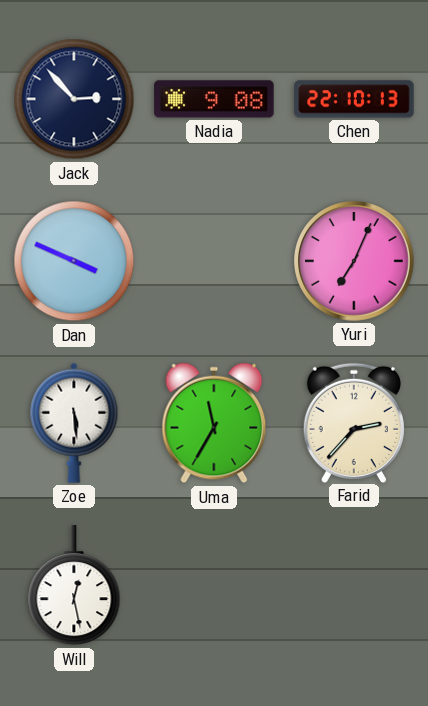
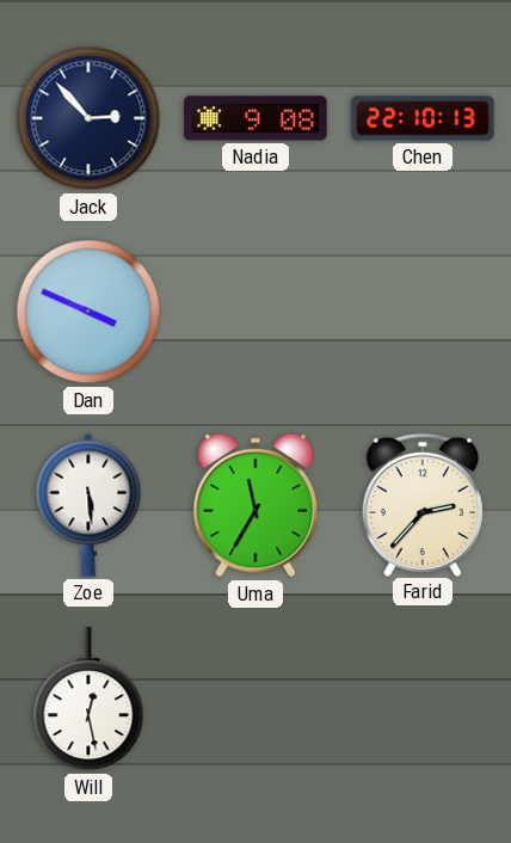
Yuri: 7:04 -> none (355, 262)
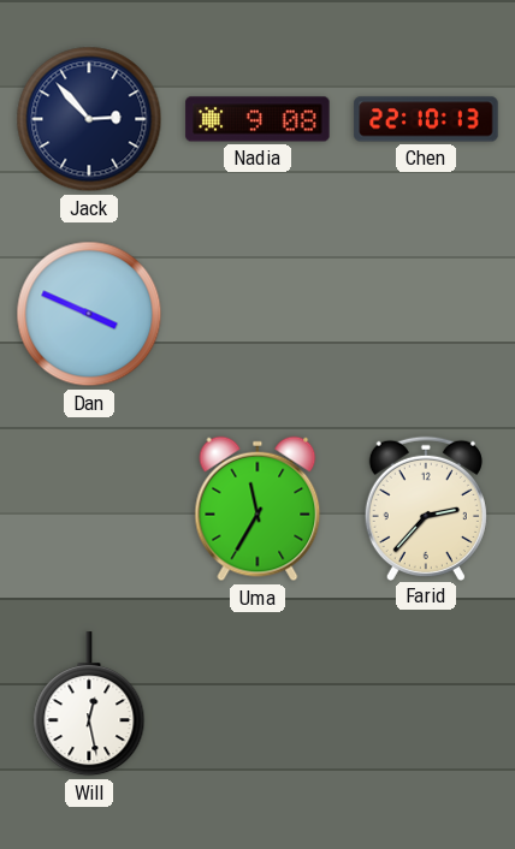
Zoe: 5:29 -> none (88, 505)
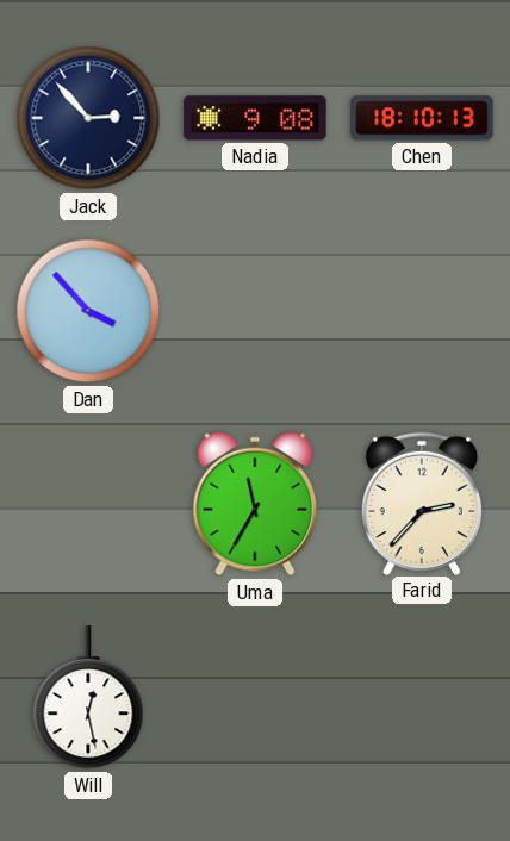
Chen: 22:10 -> 18:10 (422, 118)
Dan: 3:49 -> 3:53 (88, 311)
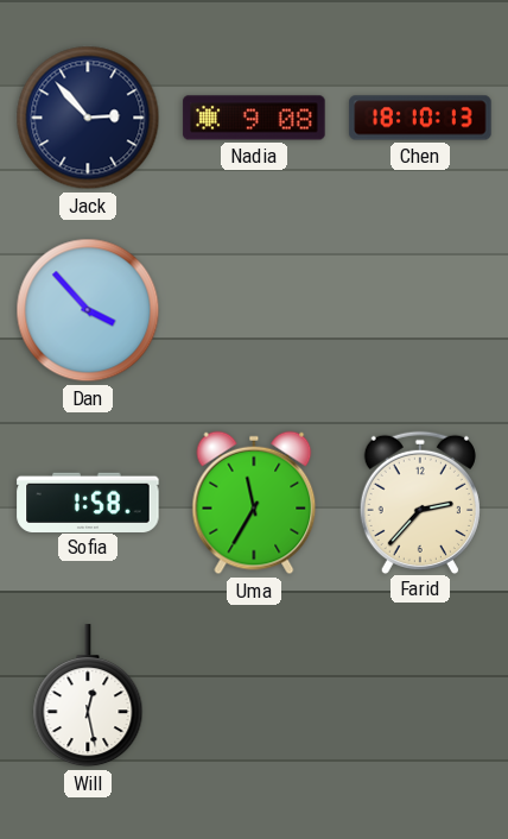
Sofia: none -> 1:58 (88, 501)
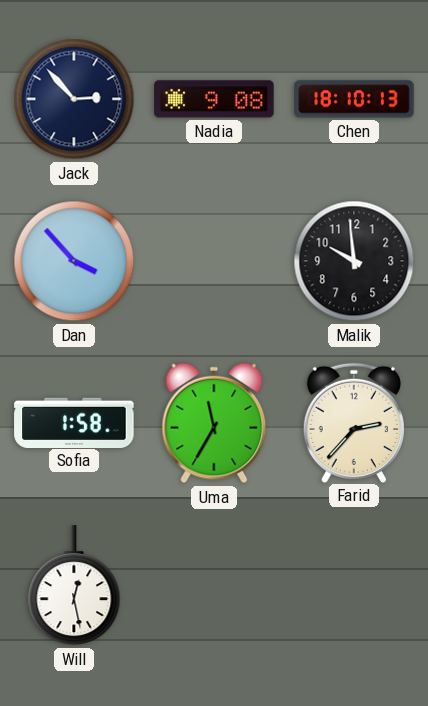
Malik: none -> 9:59 (354, 261)
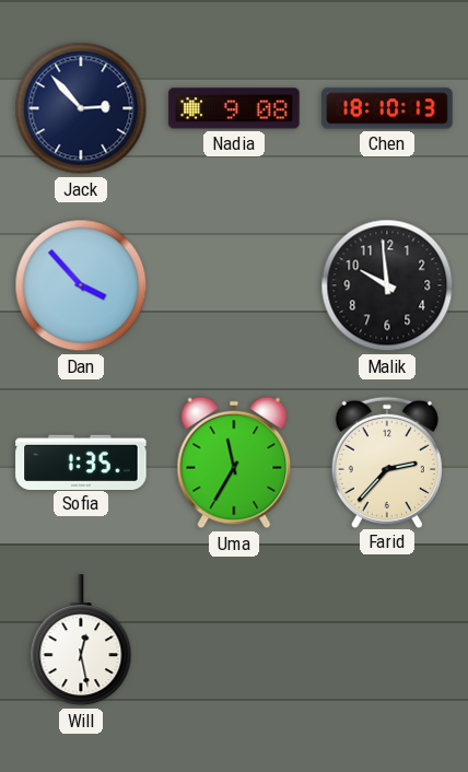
Sofia: 1:58 -> 1:35 (81, 461)
